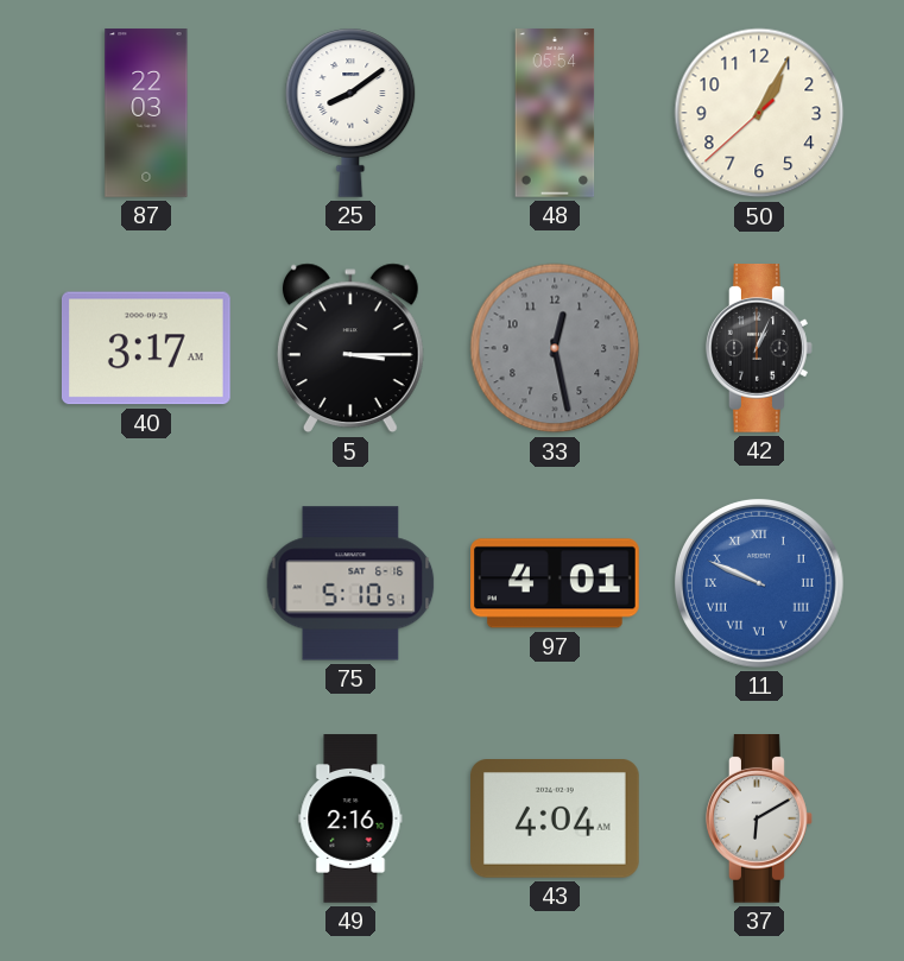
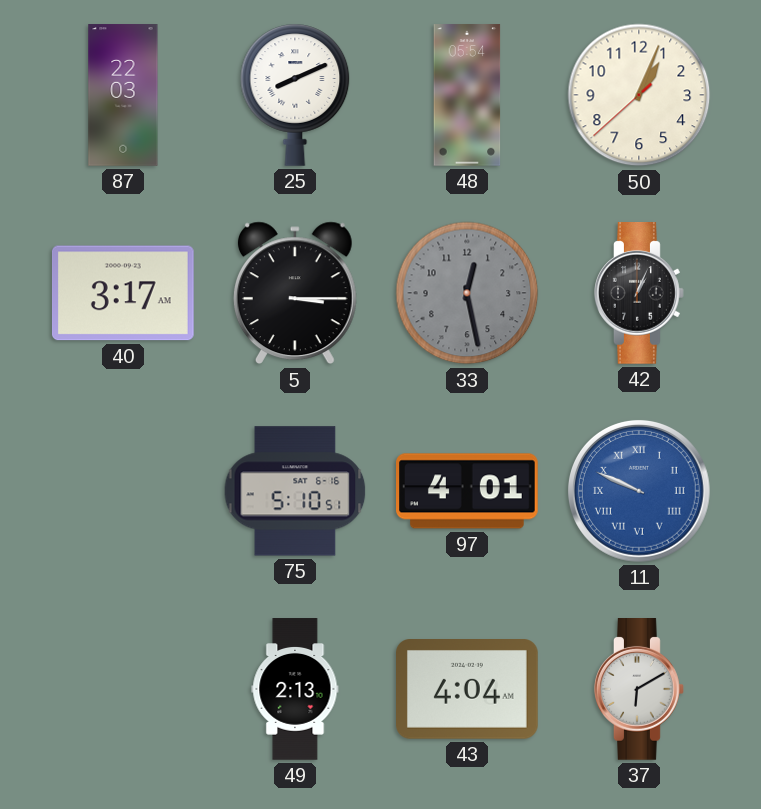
25: 8:09 -> 8:11 (295, 95)
50: 1:04 -> 1:03 (639, 95)
49: 2:16 -> 2:13 (295, 689)
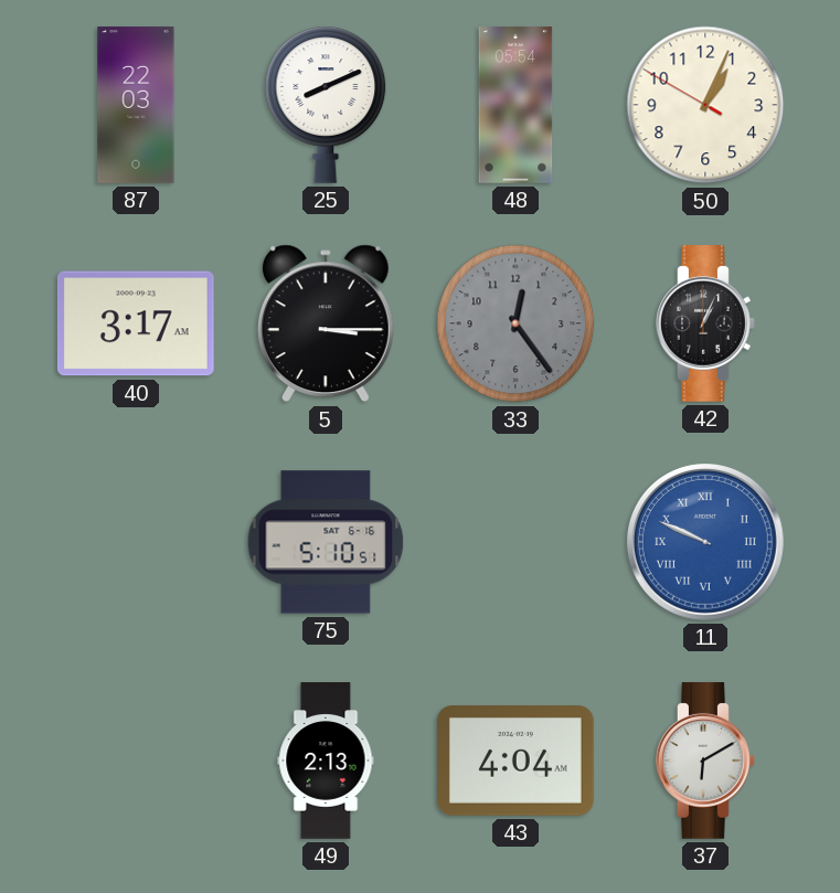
50: 1:03:38 -> 1:03:50 (705, 105)
33: 12:28 -> 12:24 (515, 323)
97: 4:01 -> none (468, 491)
